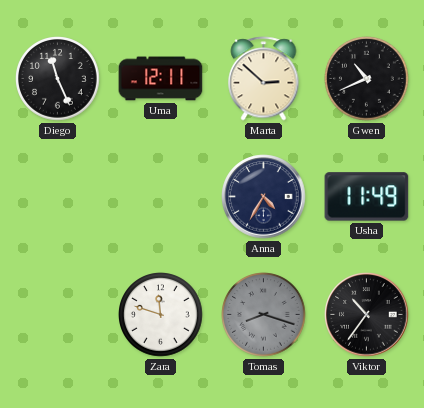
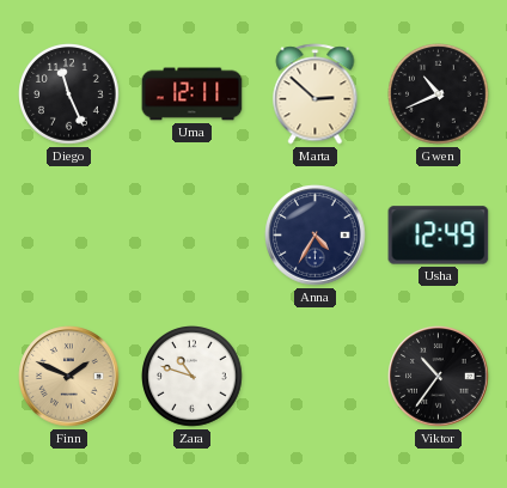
Usha: 11:49 -> 12:49 (439, 236)
Finn: none -> 1:49 (69, 377)
Zara: 11:48 -> 10:48 (193, 377)
Tomas: 8:18 -> none (264, 315)
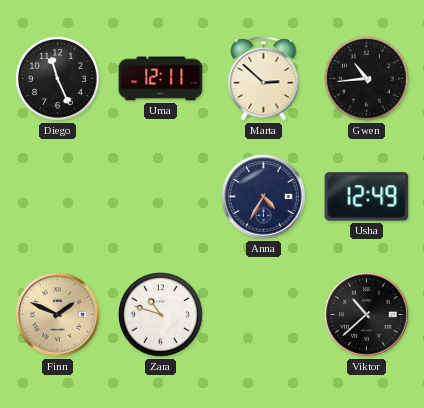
Gwen: 10:41 -> 10:44 (367, 79)
Viktor: 10:36 -> 10:38 (367, 315)
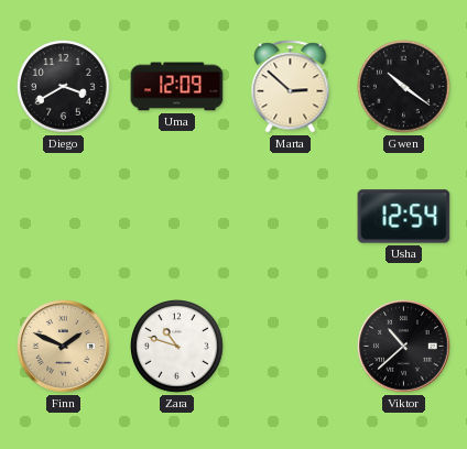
Diego: 11:26 -> 3:40 (64, 87)
Uma: 12:11 -> 12:09 (177, 87)
Gwen: 10:44 -> 10:21 (404, 87)
Anna: 4:35 -> none (264, 197)
Usha: 12:49 -> 12:54 (404, 217)
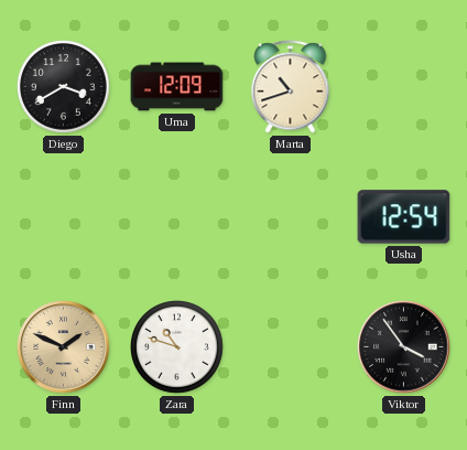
Marta: 2:52 -> 10:42 (291, 87)
Gwen: 10:21 -> none (404, 87)
Viktor: 10:38 -> 3:54 (404, 347)
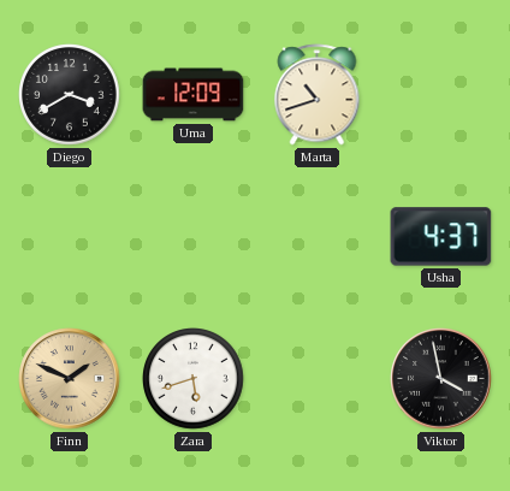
Usha: 12:54 -> 4:37 (441, 237)
Zara: 10:48 -> 5:42 (194, 379)
Viktor: 3:54 -> 3:58 (441, 379)
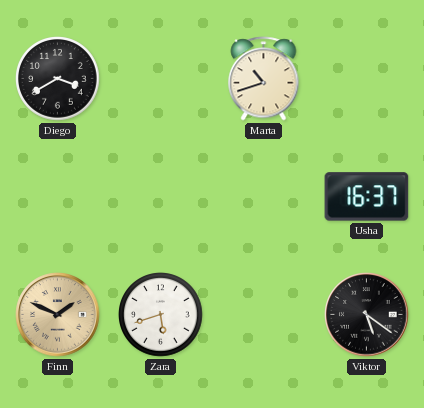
Uma: 12:09 -> none (194, 95)
Usha: 4:37 -> 16:37 (367, 197)
Viktor: 3:58 -> 5:21 (367, 315)
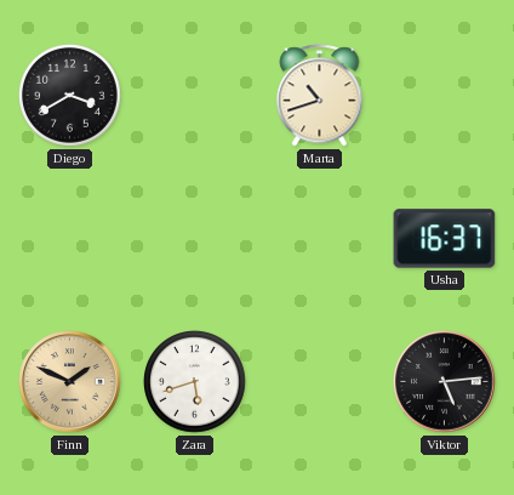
Viktor: 5:21 -> 5:14 (445, 382)
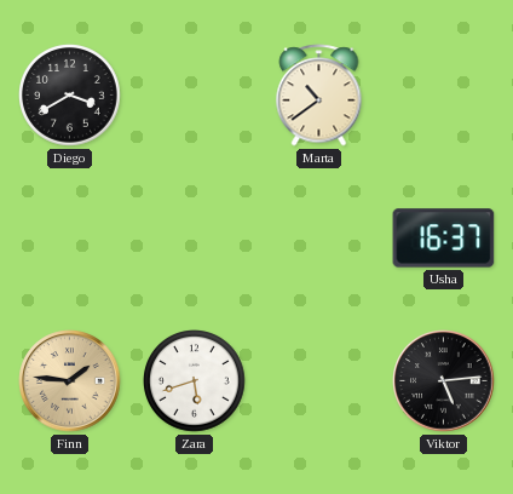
Marta: 10:42 -> 10:39 (319, 96)
Finn: 1:49 -> 1:46 (70, 381)
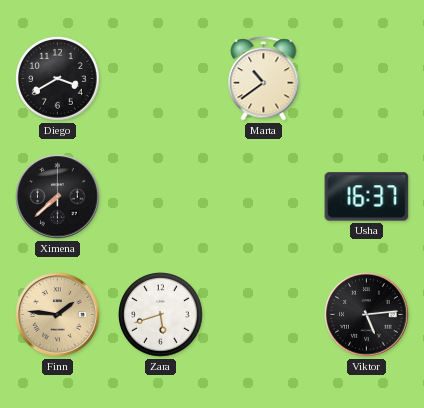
Ximena: none -> 7:38 (58, 197)
